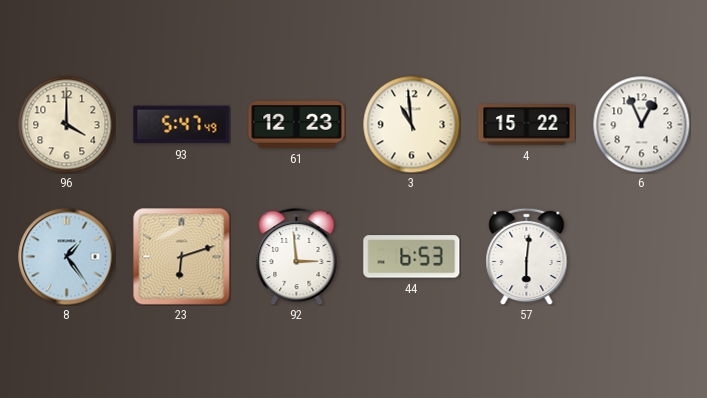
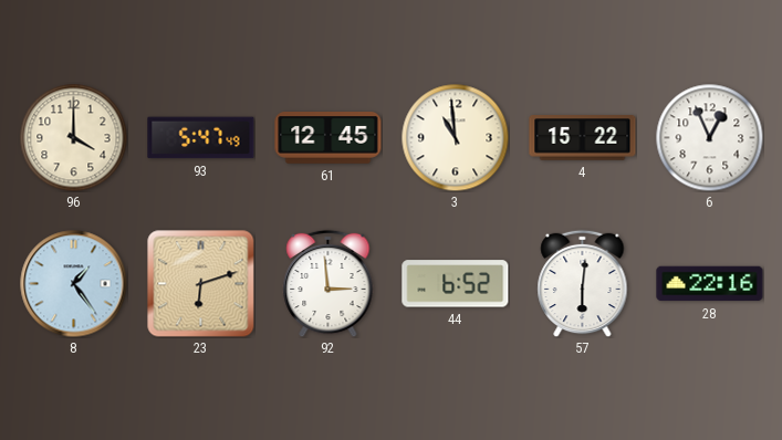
61: 12:23 -> 12:45 (329, 138)
44: 6:53 -> 6:52 (456, 284)
28: none -> 22:16 (710, 284)
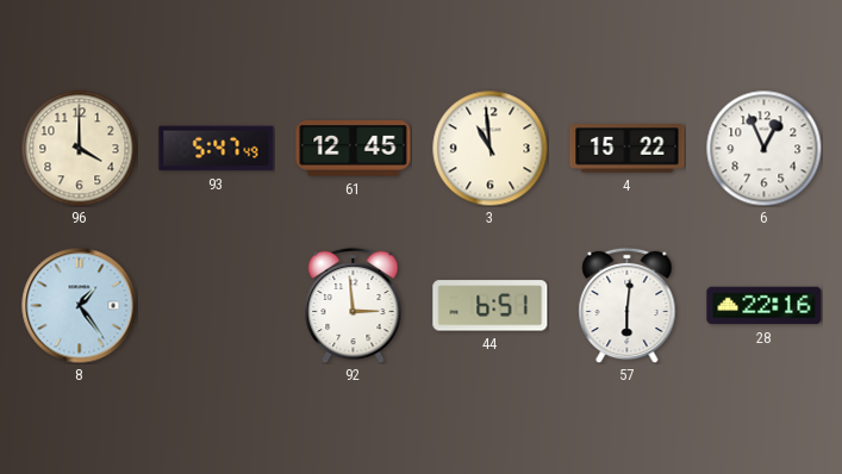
23: 6:12 -> none (201, 284)
44: 6:52 -> 6:51 (491, 306)
